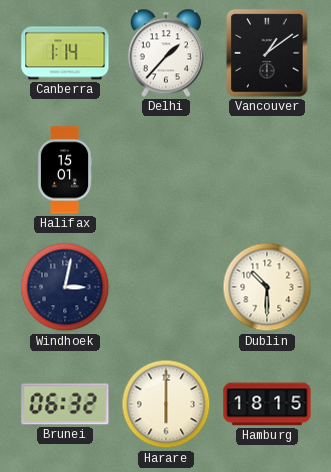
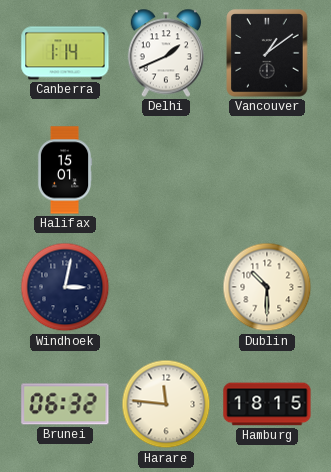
Delhi: 1:37 -> 1:41 (165, 53)
Harare: 6:00 -> 11:46 (166, 404)
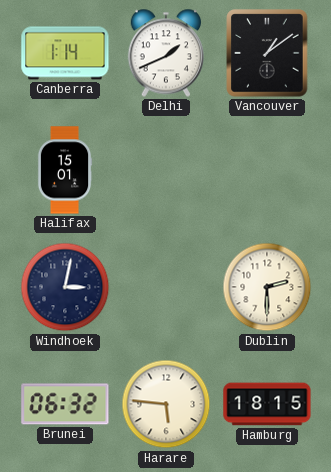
Dublin: 10:30 -> 2:30 (267, 287)
Harare: 11:46 -> 5:46 (166, 404)
